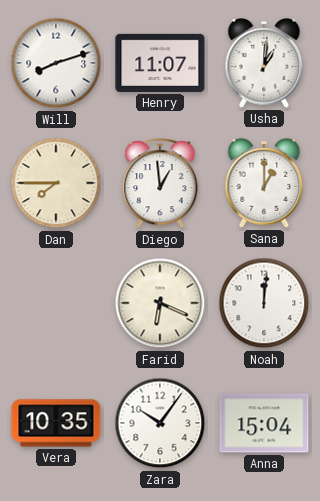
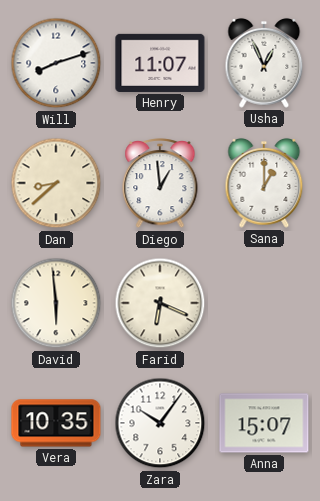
Usha: 1:01 -> 12:56 (264, 63)
Dan: 7:45 -> 8:38 (56, 183)
David: none -> 5:59 (56, 303)
Noah: 12:01 -> none (264, 303)
Anna: 15:04 -> 15:07 (264, 423)
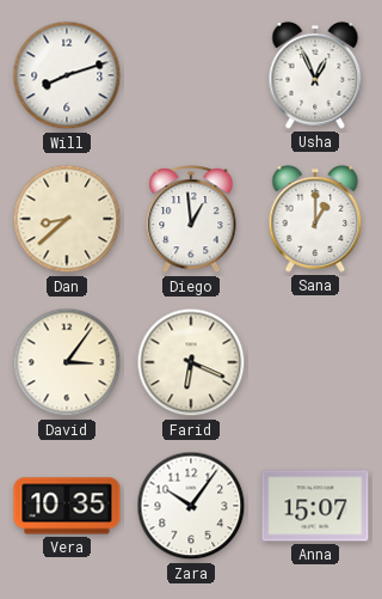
Henry: 11:07 -> none (160, 63)
David: 5:59 -> 3:06 (67, 362)
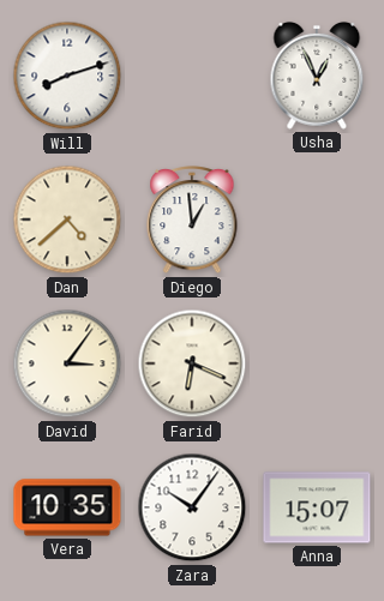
Dan: 8:38 -> 4:38 (67, 220)
Sana: 1:00 -> none (315, 219)
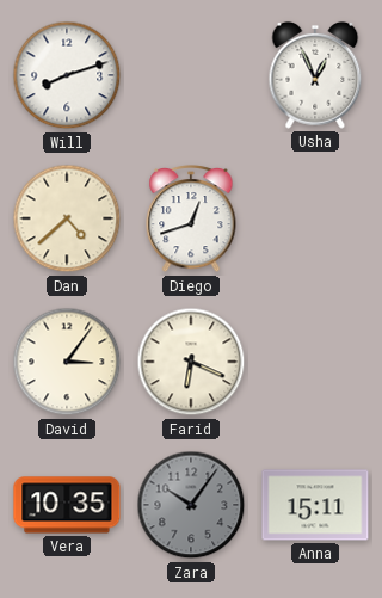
Diego: 12:59 -> 12:42 (191, 220)
Zara dial: white -> grey (191, 505)
Anna: 15:07 -> 15:11 (315, 505)
